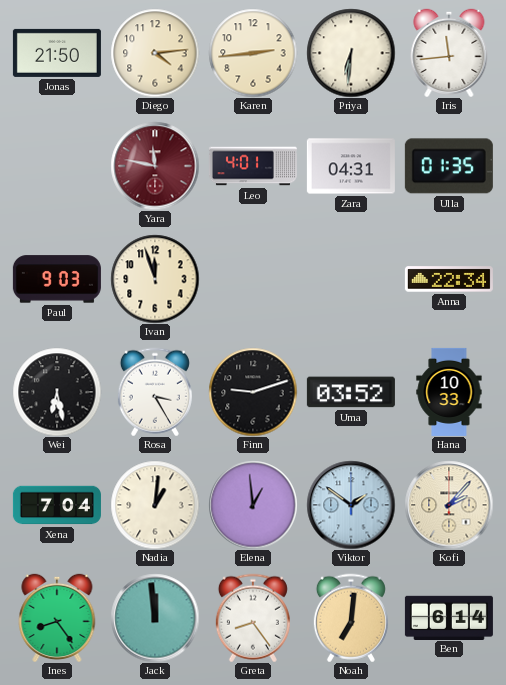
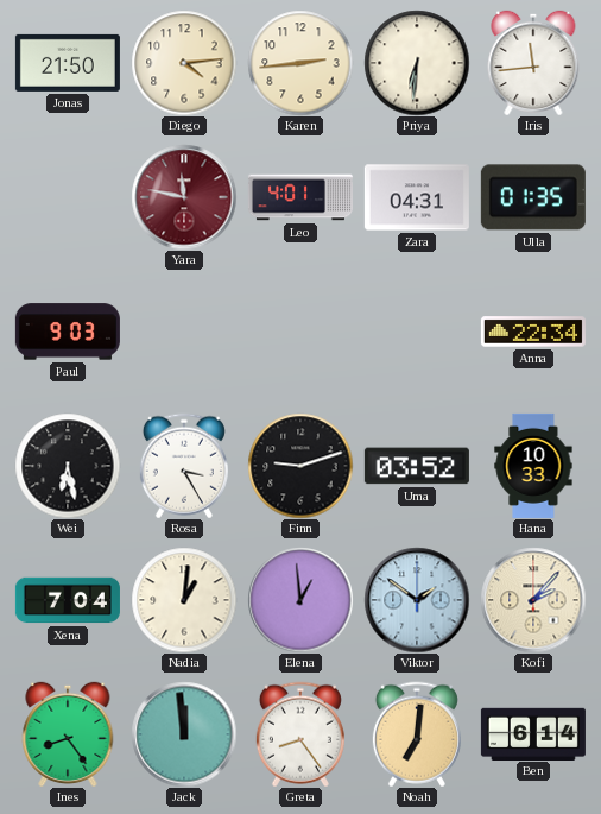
Ivan: 11:57 -> none (155, 279)
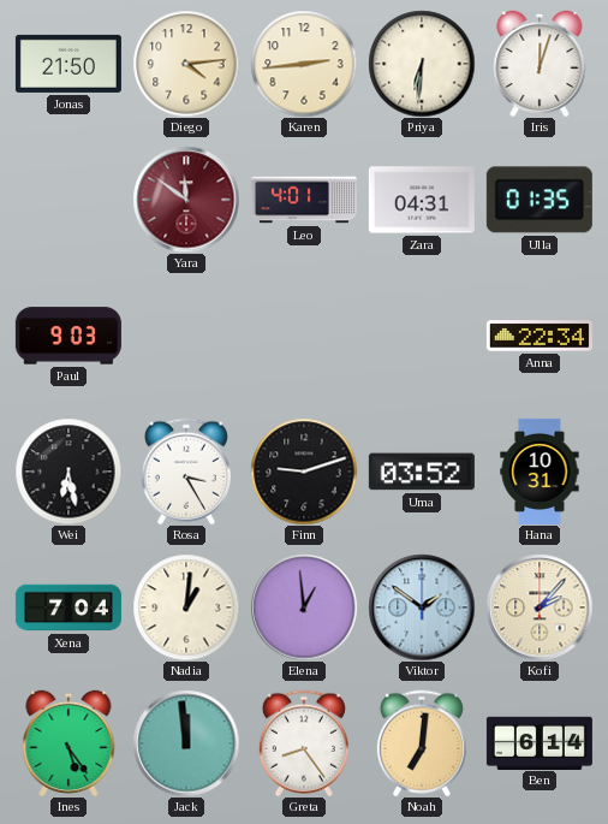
Iris: 11:44 -> 12:03 (540, 63)
Yara: 11:47 -> 11:51 (186, 200)
Hana: 10:33 -> 10:31 (540, 472)
Ines: 8:24 -> 5:24 (68, 742)
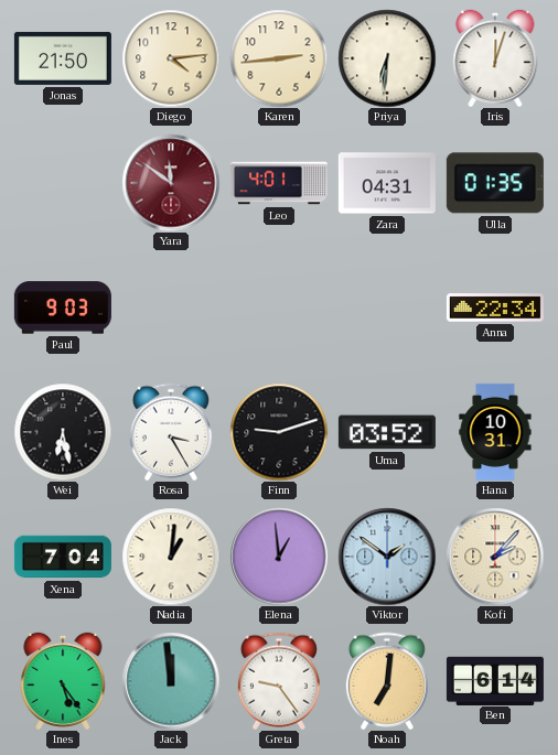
Greta: 8:24 -> 9:24 (279, 681)
